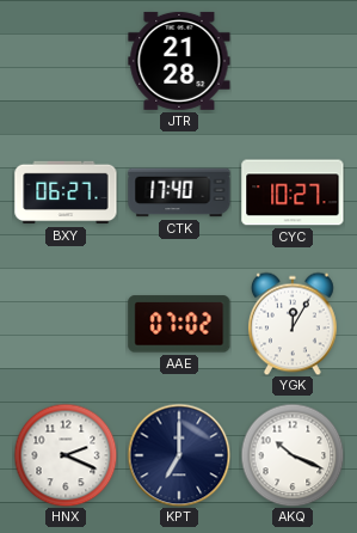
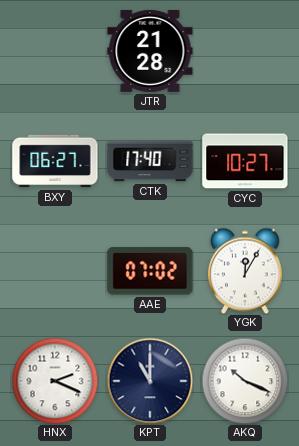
KPT: 7:00 -> 11:00 (150, 381)
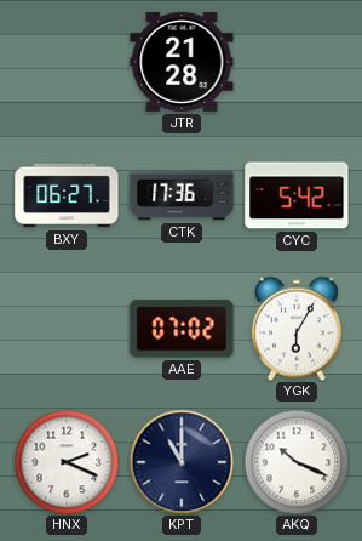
CTK: 17:40 -> 17:36 (182, 195)
CYC: 10:27 -> 5:42 (297, 195)
YGK: 12:05 -> 6:05 (297, 329)
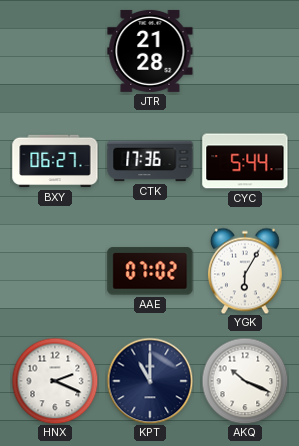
CYC: 5:42 -> 5:44 (245, 161)
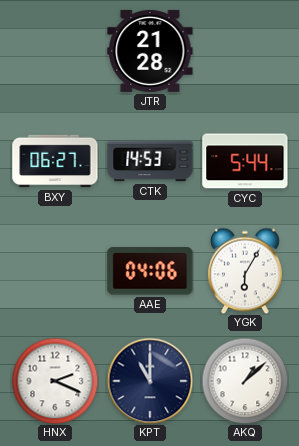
CTK: 17:36 -> 14:53 (150, 161)
AAE: 07:02 -> 04:06 (150, 271)
AKQ: 10:19 -> 1:08 (245, 381)
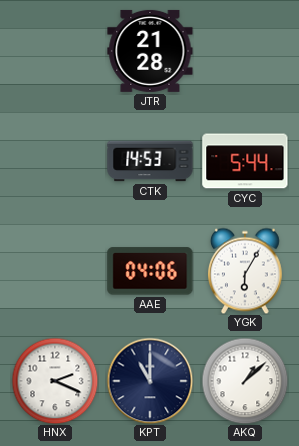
BXY: 06:27 -> none (55, 161)
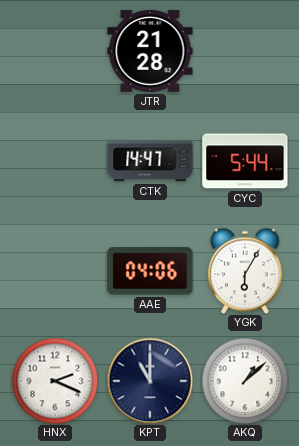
CTK: 14:53 -> 14:47 (150, 161)
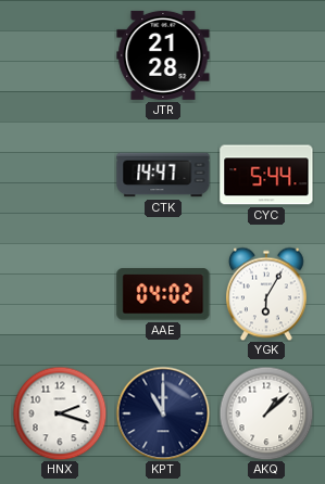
AAE: 04:06 -> 04:02 (163, 294)
HNX: 2:19 -> 2:18 (60, 413)
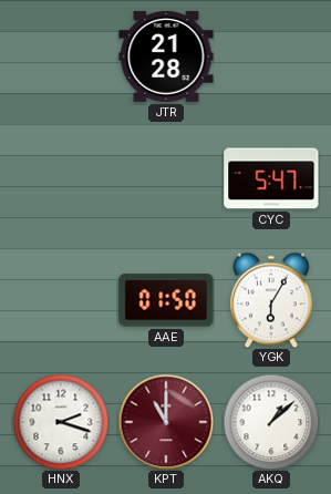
CTK: 14:47 -> none (163, 175)
CYC: 5:44 -> 5:47 (271, 178)
AAE: 04:02 -> 01:50 (166, 300)
KPT dial: navy -> burgundy (166, 422)
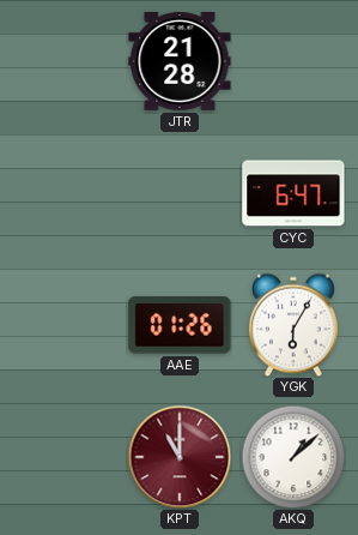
CYC: 5:47 -> 6:47 (293, 193)
AAE: 01:50 -> 01:26 (180, 325)
HNX: 2:18 -> none (61, 422)
